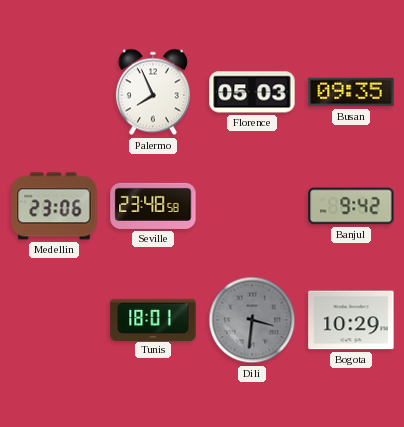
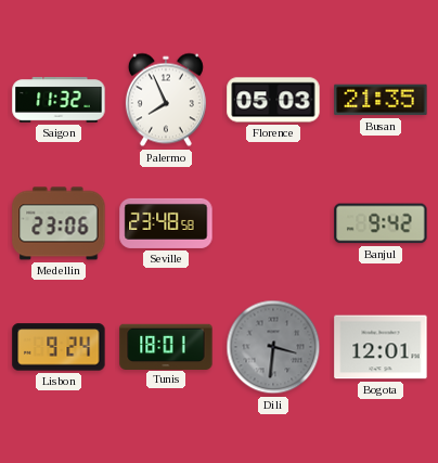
Saigon: none -> 11:32 (59, 100)
Busan: 09:35 -> 21:35 (381, 100)
Lisbon: none -> 9:24 (59, 347)
Bogota: 10:29 -> 12:01 (381, 347)
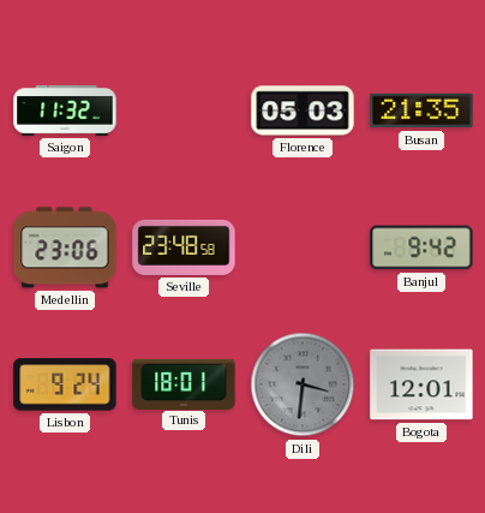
Palermo: 7:56 -> none (166, 100)
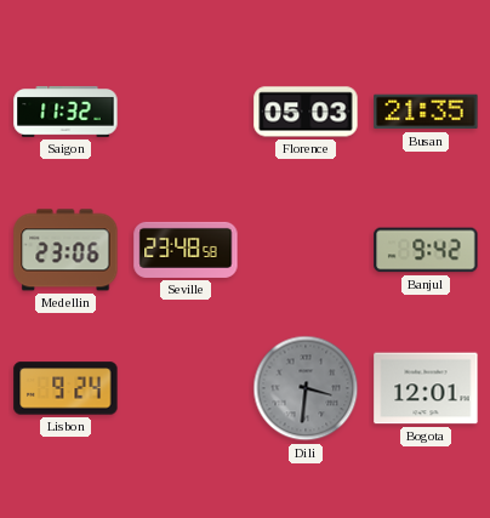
Tunis: 18:01 -> none (184, 383)
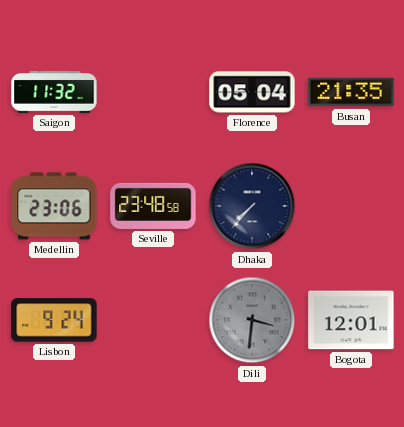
Florence: 05:03 -> 05:04 (252, 92)
Dhaka: none -> 7:37 (252, 206)
Banjul: 9:42 -> none (426, 250)
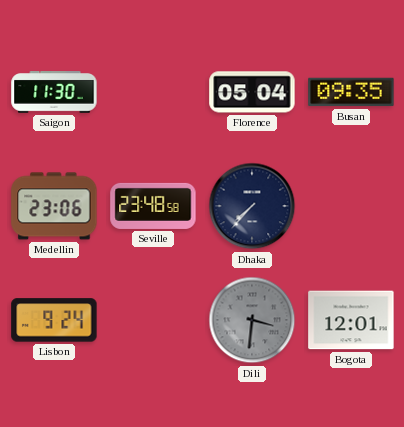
Saigon: 11:32 -> 11:30 (54, 92)
Busan: 21:35 -> 09:35 (351, 92)
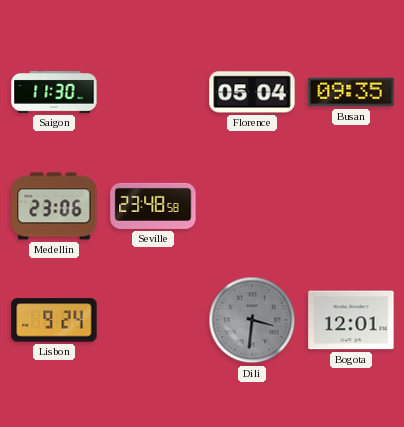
Dhaka: 7:37 -> none (252, 206)
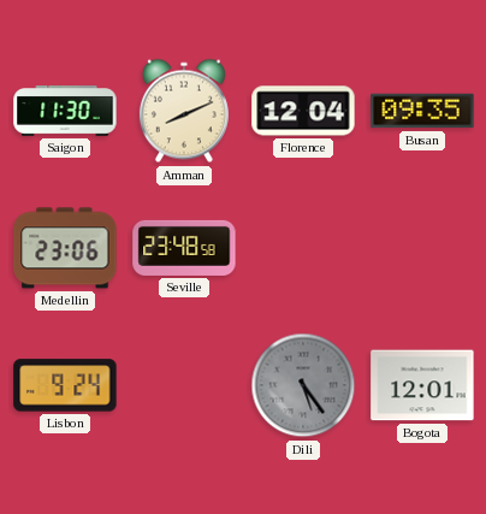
Amman: none -> 8:11 (184, 111)
Florence: 05:04 -> 12:04 (303, 111)
Dili: 3:31 -> 5:24 (303, 385)
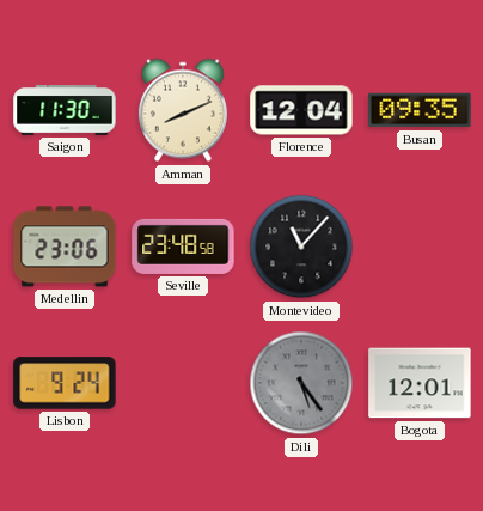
Montevideo: none -> 11:07 (301, 247)
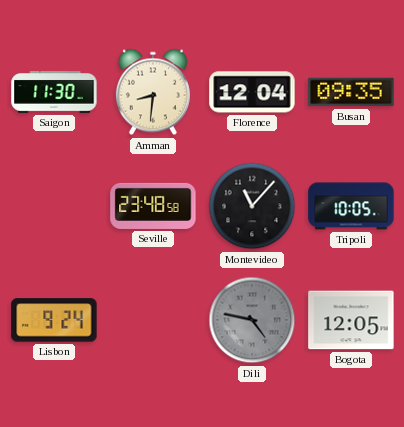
Amman: 8:11 -> 8:31 (153, 92)
Medellin: 23:06 -> none (65, 247)
Tripoli: none -> 10:05 (351, 206)
Dili: 5:24 -> 4:47 (252, 320)
Bogota: 12:01 -> 12:05 (351, 320)
